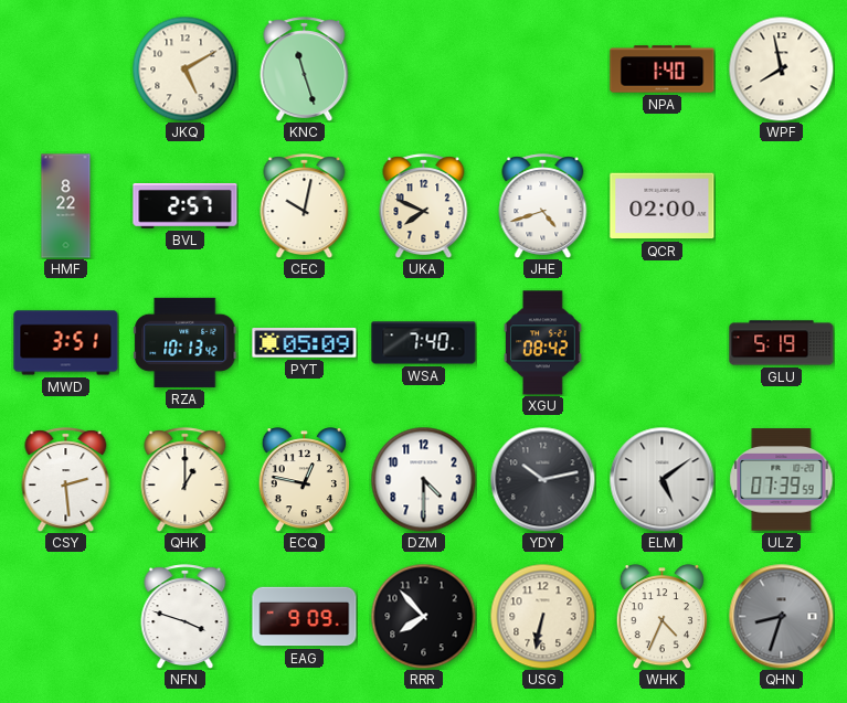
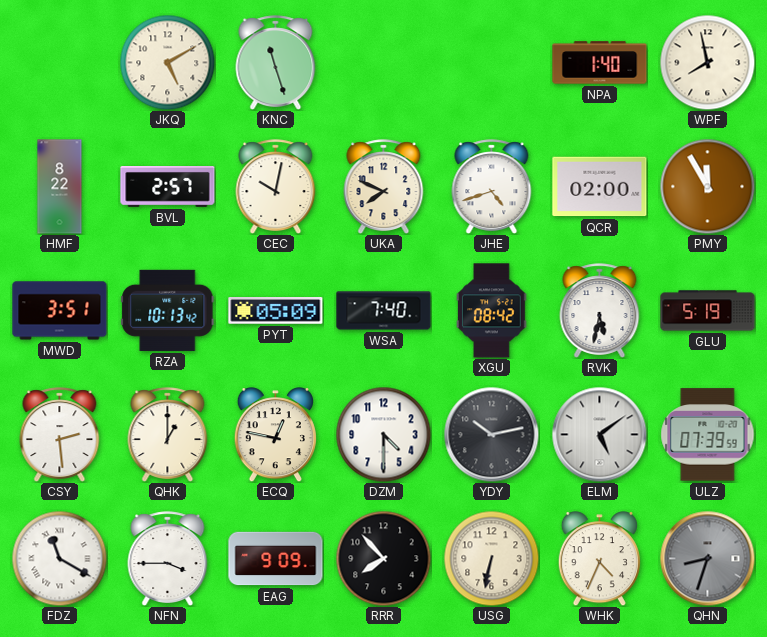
PMY: none -> 11:55 (707, 186)
RVK: none -> 5:32 (600, 310)
FDZ: none -> 11:20 (59, 558)
NFN: 3:48 -> 3:45 (168, 558)
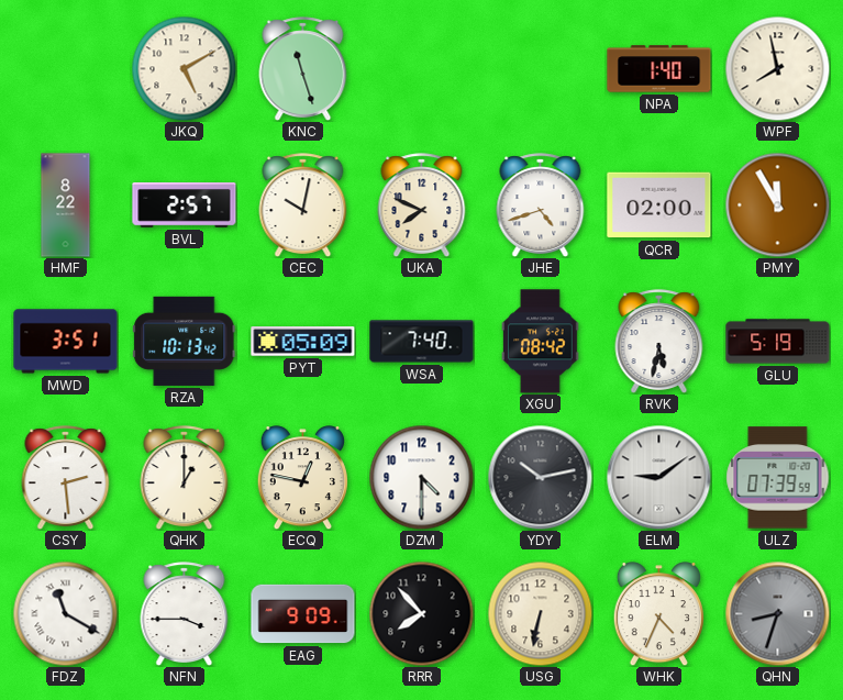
ELM: 5:09 -> 9:09 (658, 477)
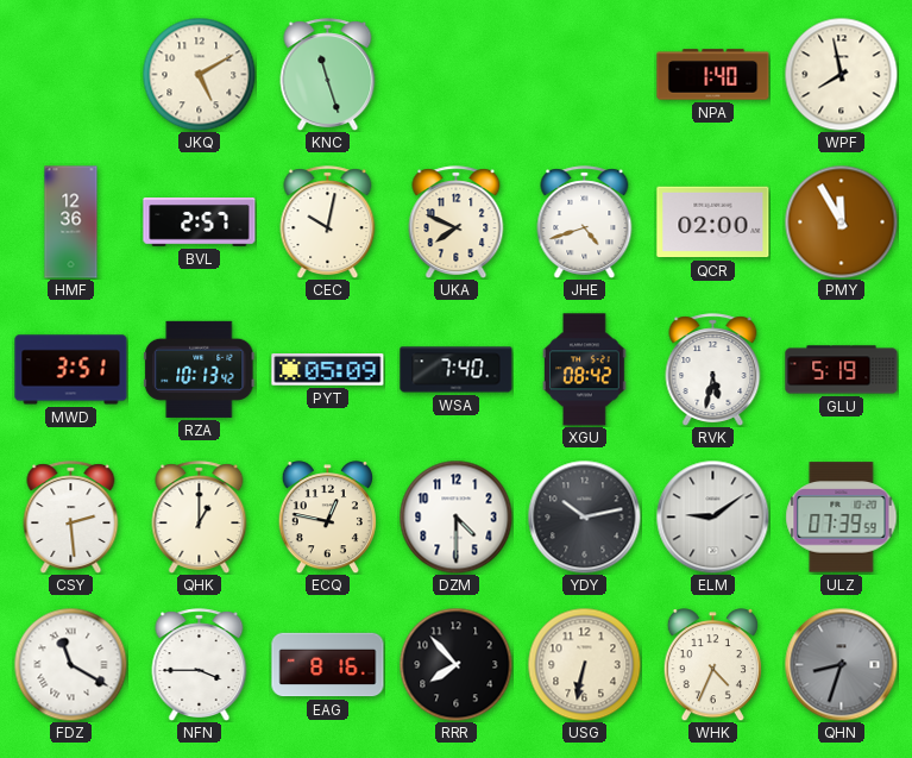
HMF: 8:22 -> 12:36 (71, 223)
EAG: 9:09 -> 8:16 (328, 665)
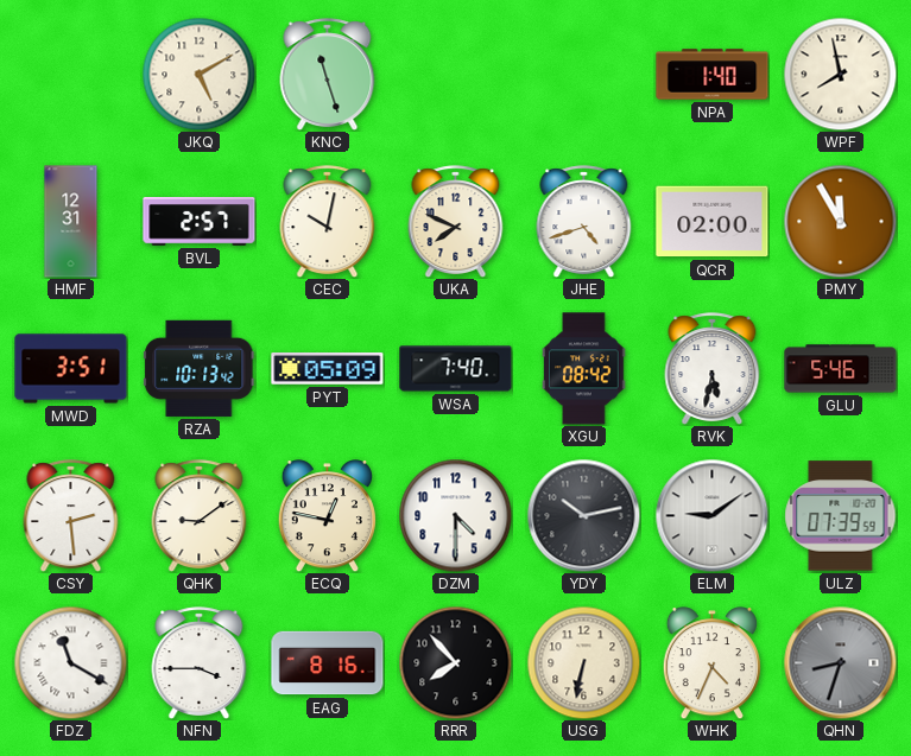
HMF: 12:36 -> 12:31 (71, 222)
GLU: 5:19 -> 5:46 (841, 369)
QHK: 1:00 -> 9:09 (200, 515)
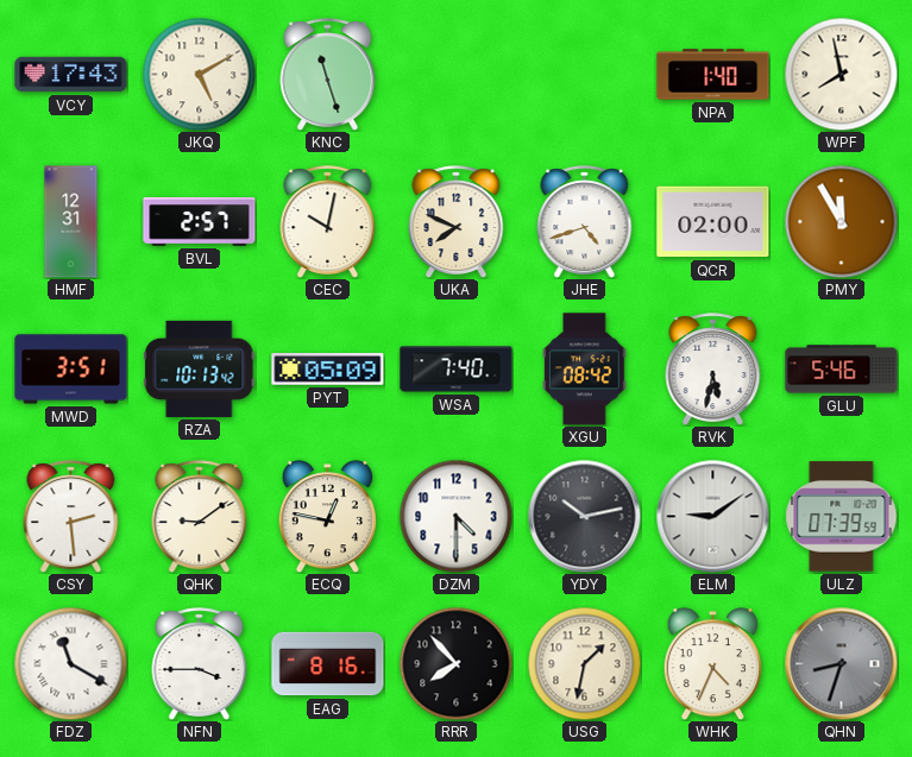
VCY: none -> 17:43 (71, 75)
USG: 6:32 -> 1:32 (584, 663)
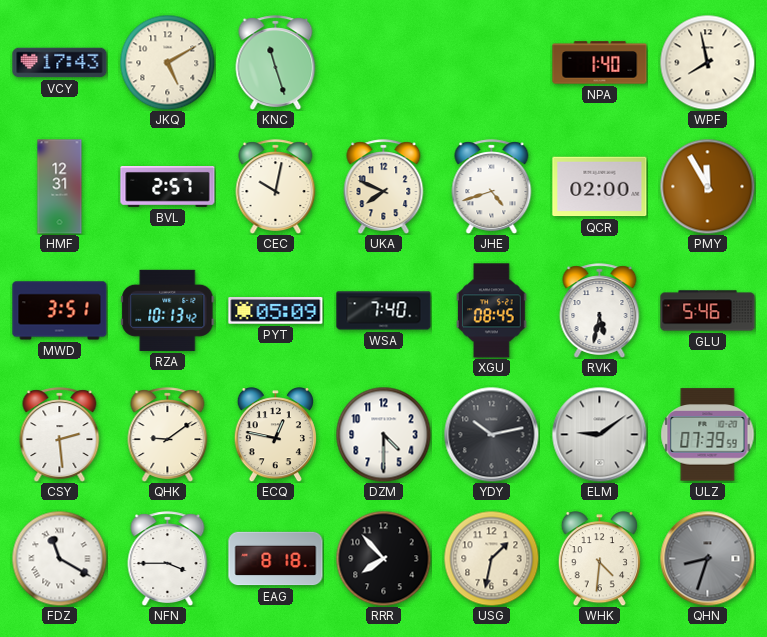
XGU: 08:42 -> 08:45 (492, 311)
EAG: 8:16 -> 8:18 (276, 559)
WHK: 4:34 -> 4:31 (599, 559)
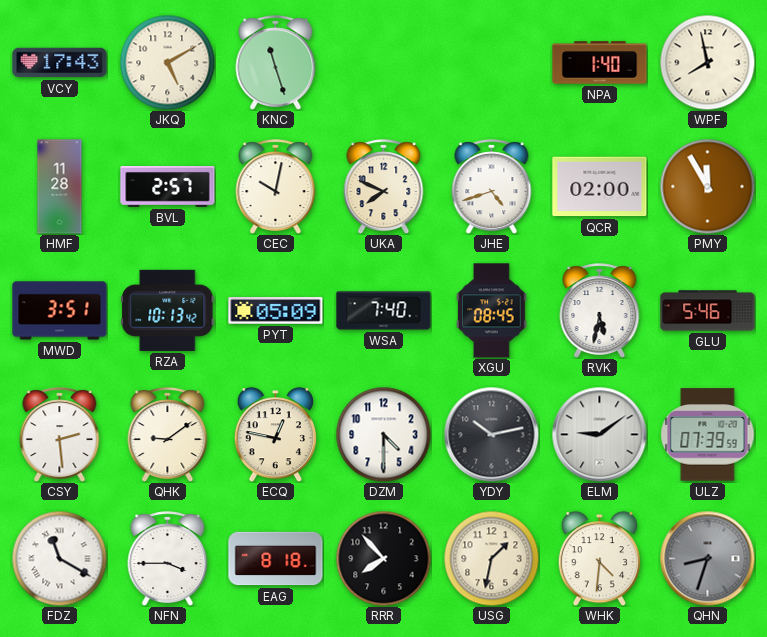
HMF: 12:31 -> 11:28 (60, 187)
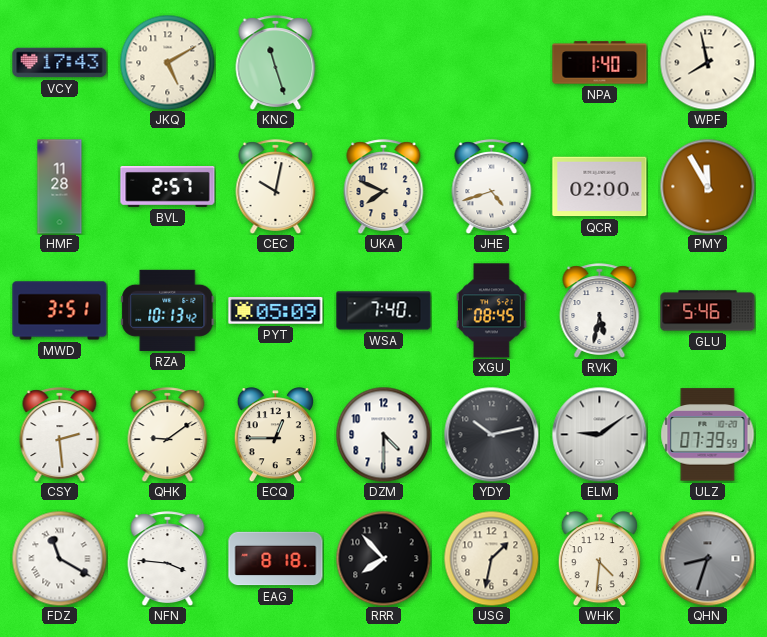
ECQ: 12:47 -> 12:45 (275, 435)
NFN: 3:45 -> 3:46 (168, 558)
